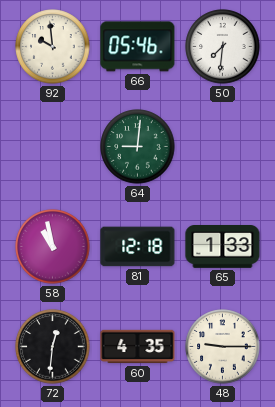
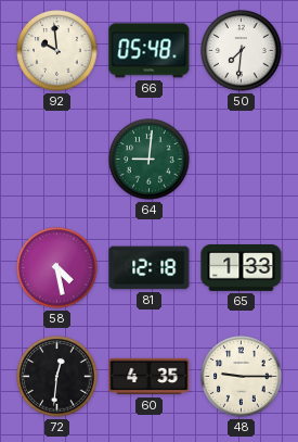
66: 05:46 -> 05:48 (150, 51)
58: 10:58 -> 4:28 (57, 268)
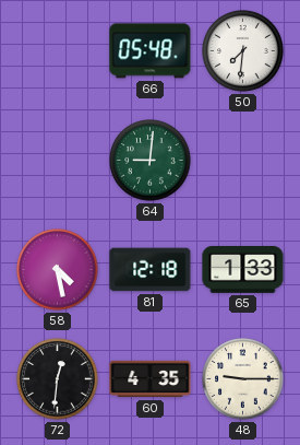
92: 9:59 -> none (57, 51)
